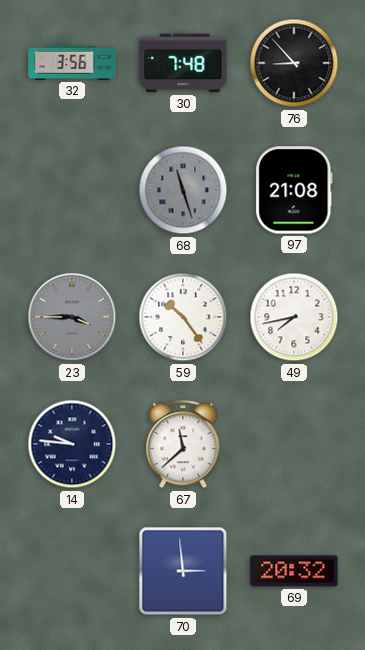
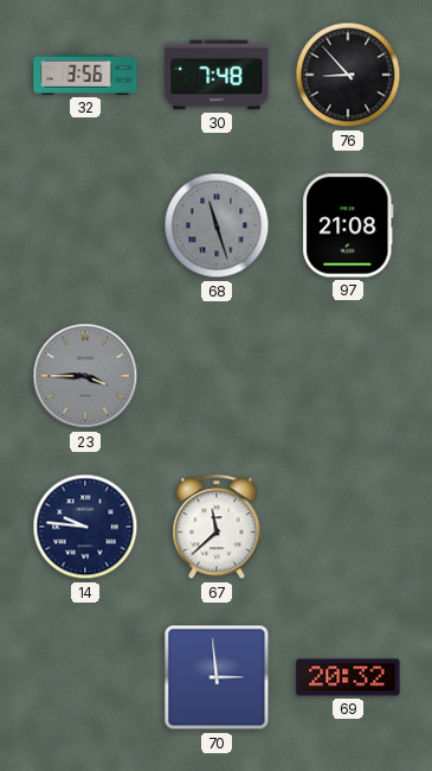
59: 10:24 -> none (183, 317)
49: 7:43 -> none (294, 317)
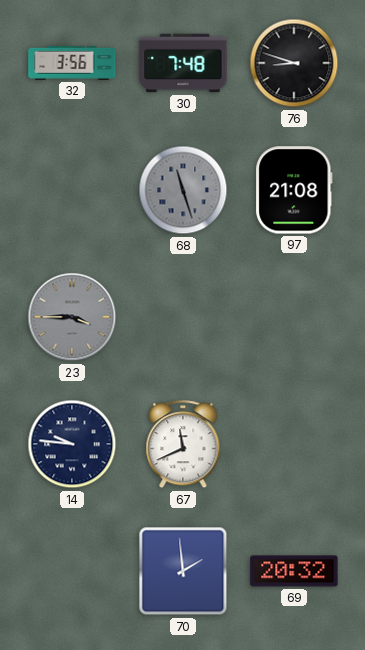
76: 8:53 -> 8:48 (294, 63)
67: 11:38 -> 11:41 (183, 445)
70: 2:59 -> 1:59 (183, 571)
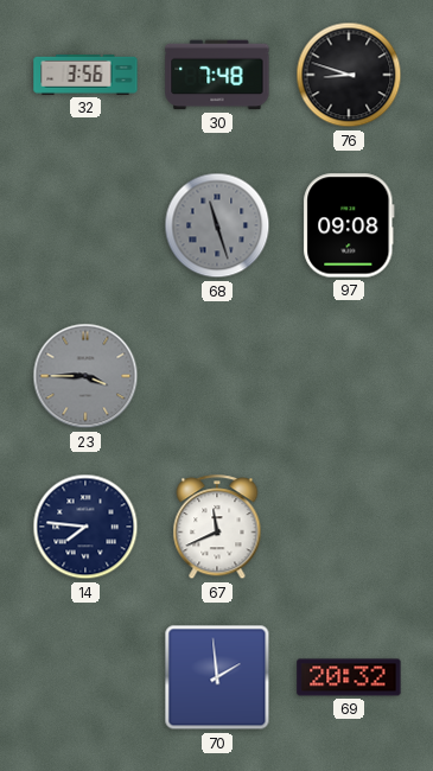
97: 21:08 -> 09:08 (349, 225)
14: 9:46 -> 7:46 (85, 527)
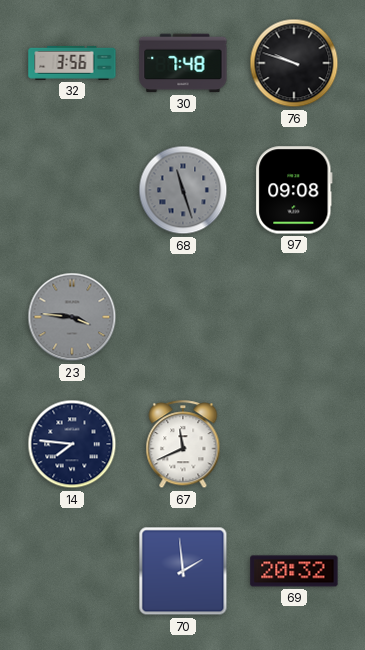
76: 8:48 -> 9:48 (294, 63)
23: 3:45 -> 3:46 (72, 317)
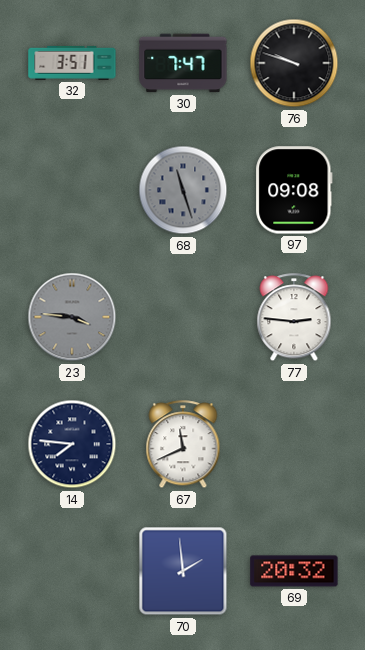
32: 3:56 -> 3:51 (72, 63)
30: 7:48 -> 7:47 (183, 63)
77: none -> 2:46 (294, 318)
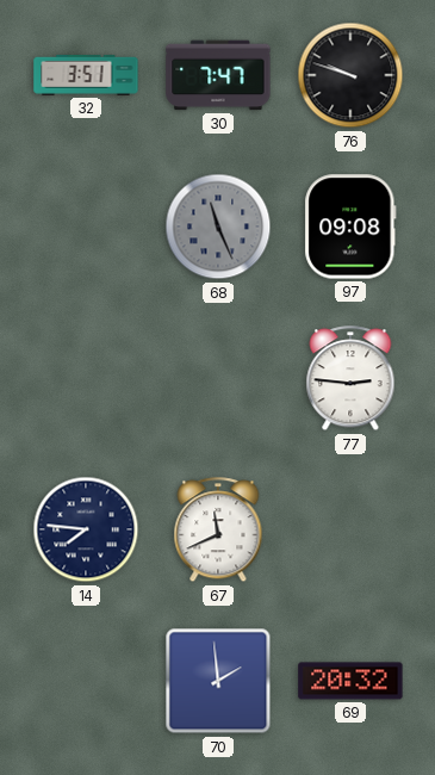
68: 11:27 -> 11:26 (218, 227)
23: 3:46 -> none (72, 317)
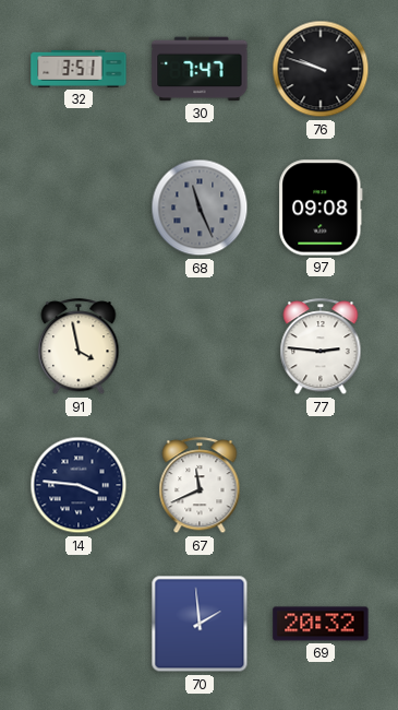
91: none -> 3:58 (79, 347)
14: 7:46 -> 3:46 (79, 485)
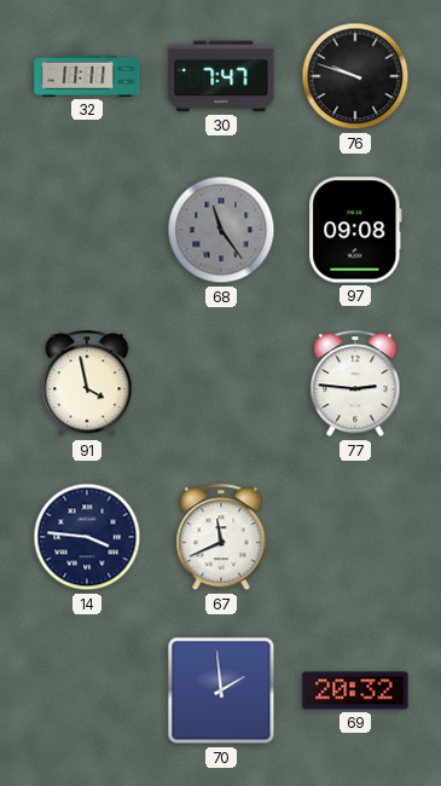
32: 3:51 -> 11:11 (87, 76)
68: 11:26 -> 11:24 (221, 230)
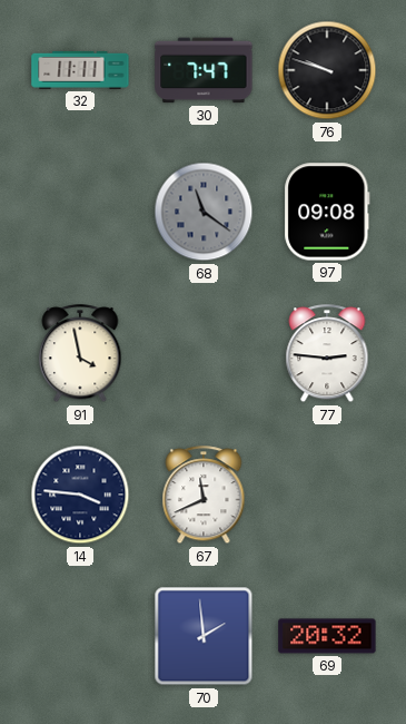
68: 11:24 -> 11:21 (204, 212)
